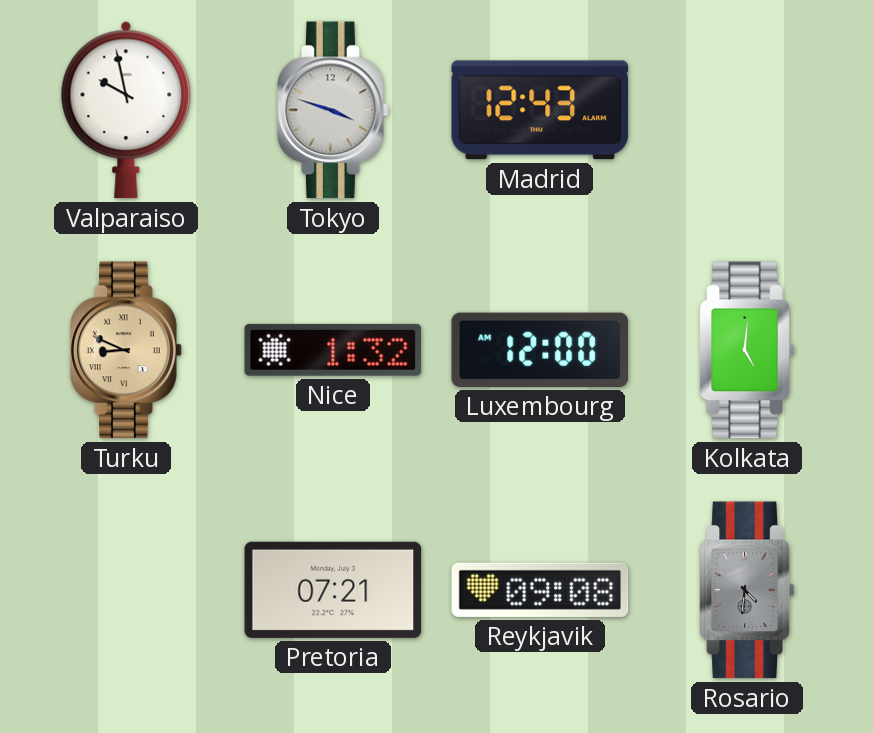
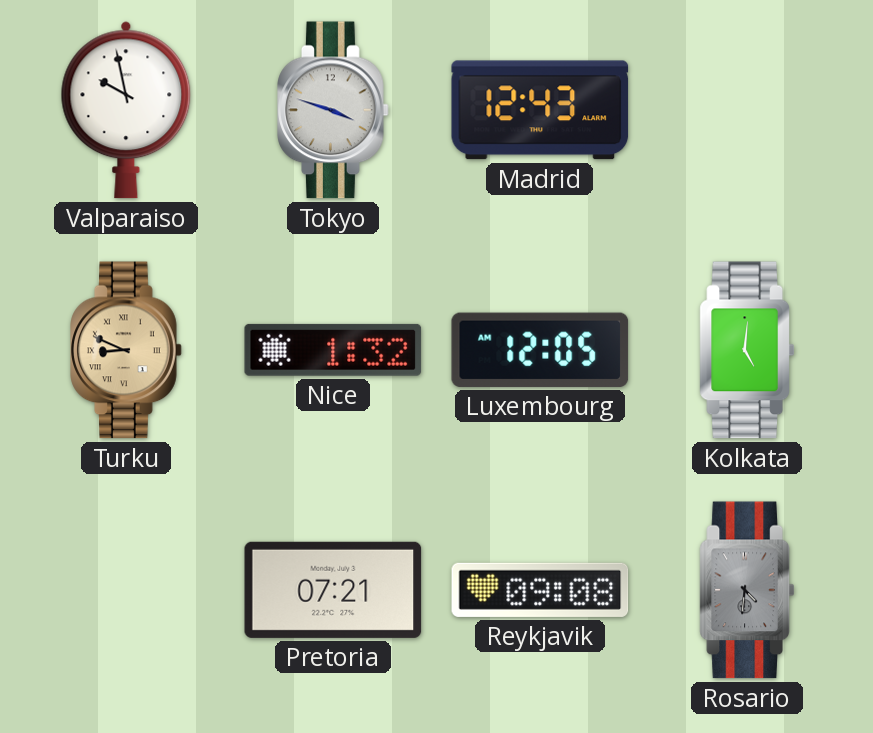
Luxembourg: 12:00 -> 12:05 (540, 350)
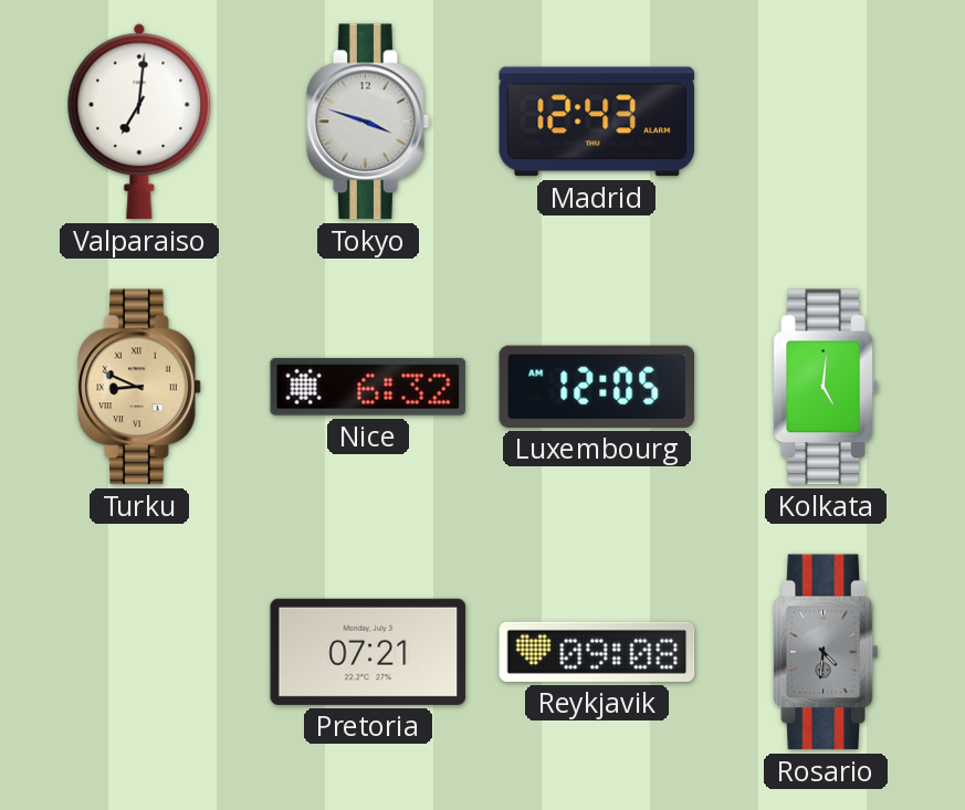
Valparaiso: 9:58 -> 7:01 (139, 122)
Nice: 1:32 -> 6:32 (368, 387)
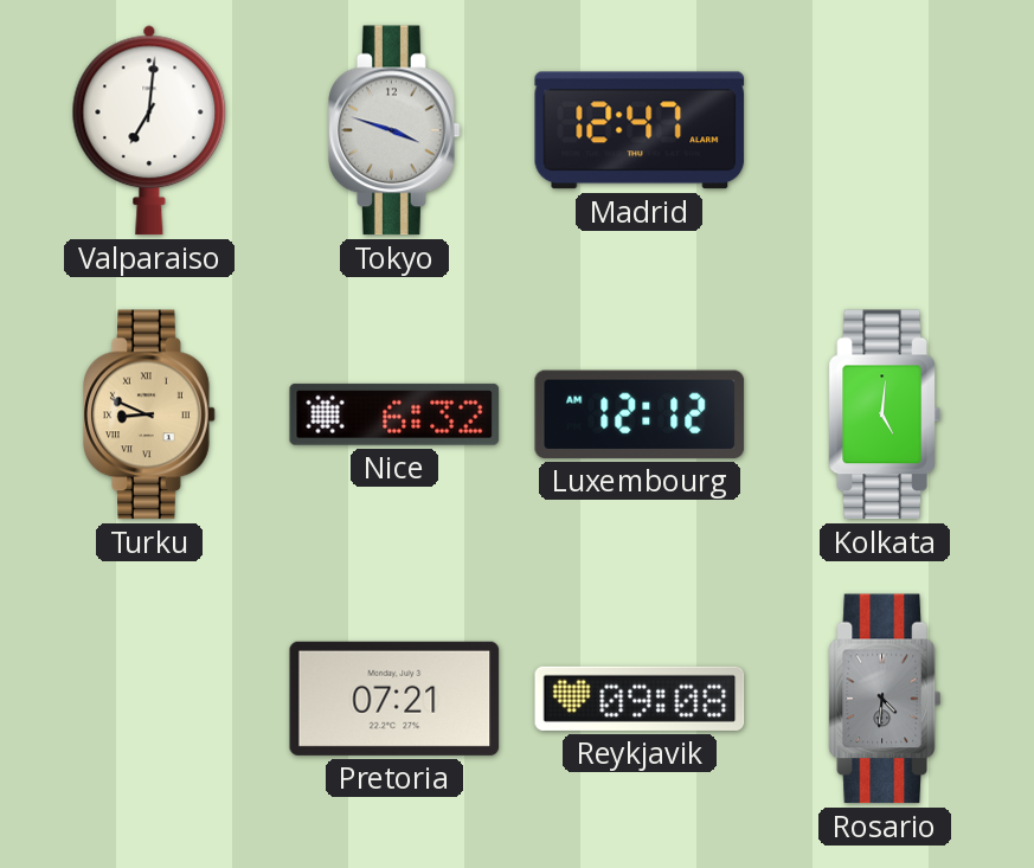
Madrid: 12:43 -> 12:47 (640, 130)
Luxembourg: 12:05 -> 12:12 (640, 414)
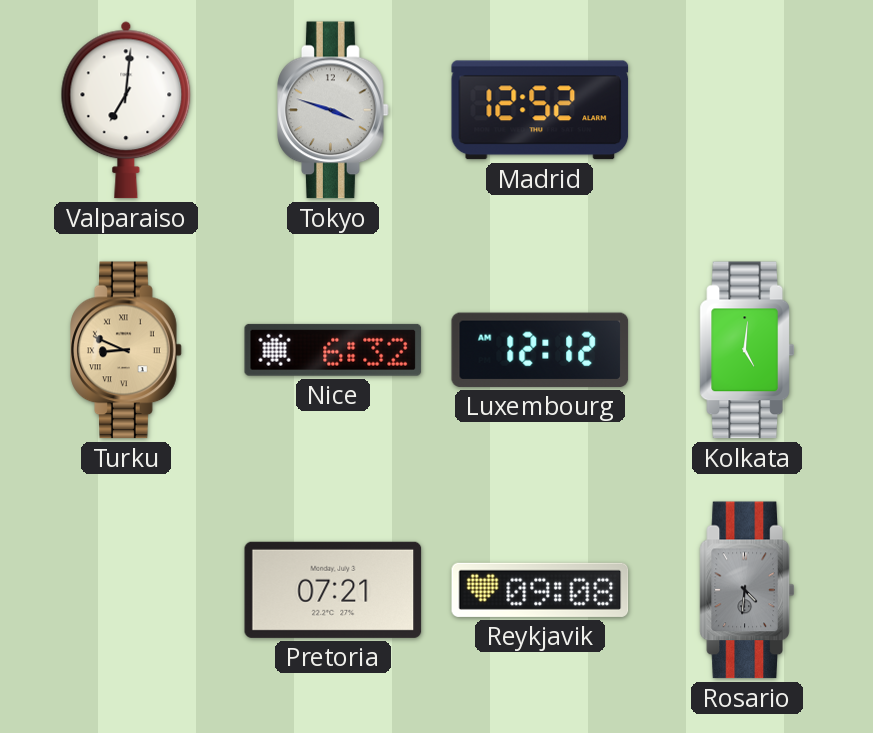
Madrid: 12:47 -> 12:52 (540, 110)
